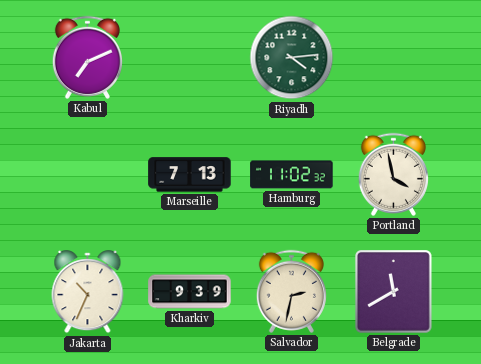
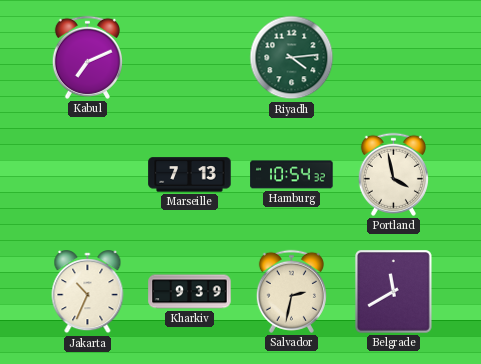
Hamburg: 11:02 -> 10:54 (292, 175)
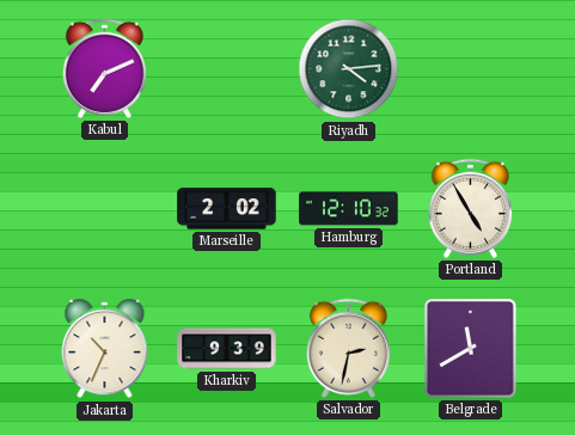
Marseille: 7:13 -> 2:02 (227, 209)
Hamburg: 10:54 -> 12:10 (349, 209)
Portland: 3:58 -> 4:55 (470, 208)
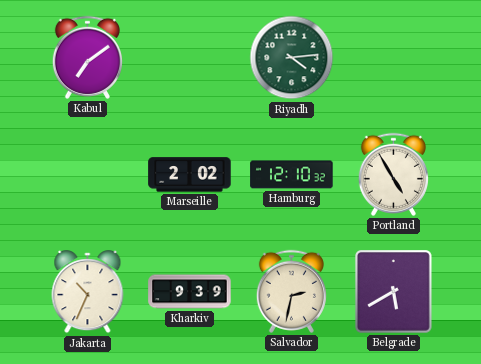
Kabul: 7:11 -> 7:09 (87, 57)
Belgrade: 11:40 -> 5:40 (394, 292)
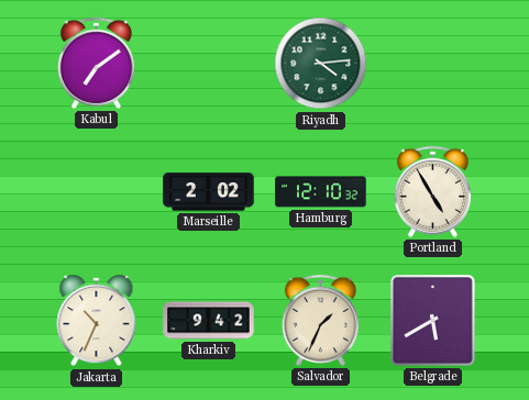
Kharkiv: 9:39 -> 9:42 (209, 321)
Salvador: 2:32 -> 1:34 (320, 320)
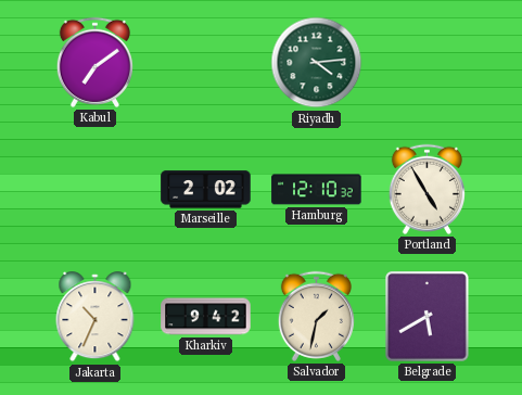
Salvador: 1:34 -> 1:32 (316, 316)
